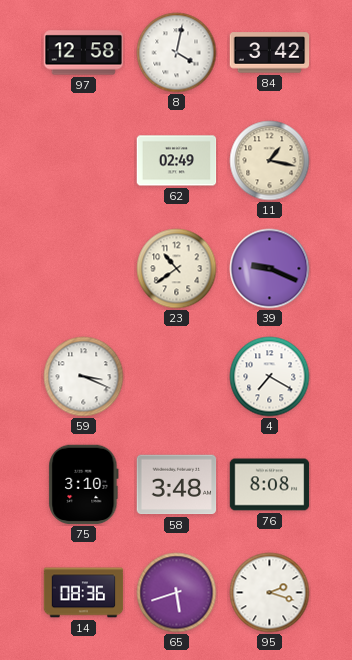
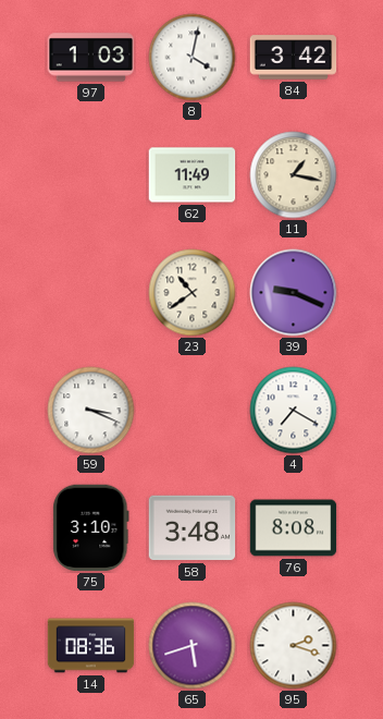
97: 12:58 -> 1:03 (91, 58)
62: 02:49 -> 11:49 (193, 175)
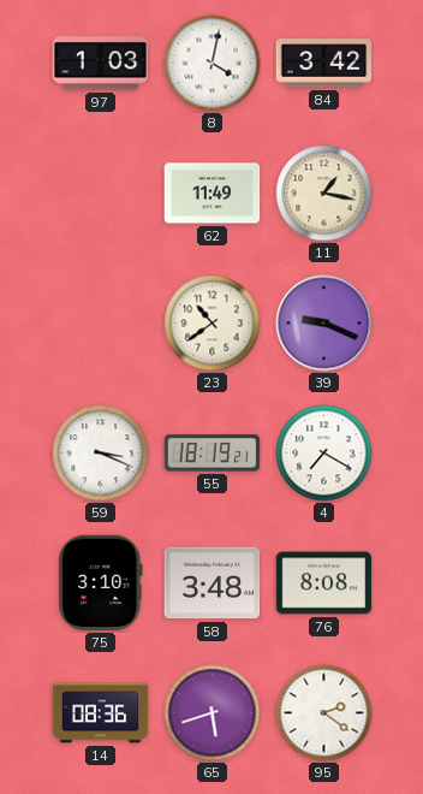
55: none -> 18:19 (213, 454)
95: 2:18 -> 2:21 (324, 713)
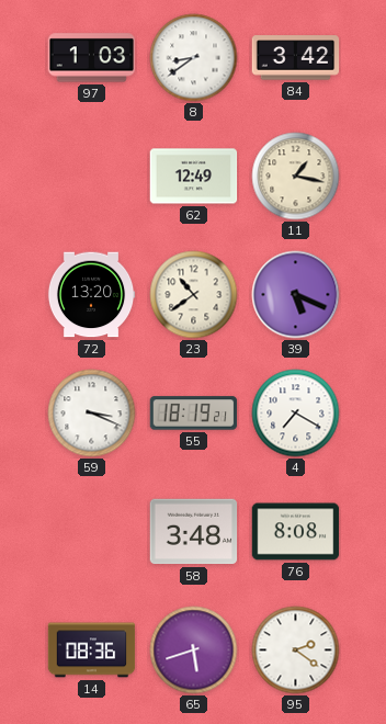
8: 4:02 -> 8:39 (194, 58)
62: 11:49 -> 12:49 (194, 177)
72: none -> 13:20 (91, 295)
39: 9:19 -> 5:19 (296, 295)
75: 3:10 -> none (101, 583)
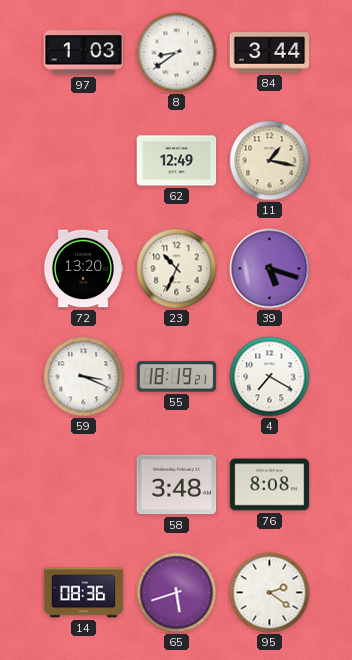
84: 3:42 -> 3:44 (270, 53)
23: 10:39 -> 10:34 (177, 269)
39: 5:19 -> 5:18 (270, 269)
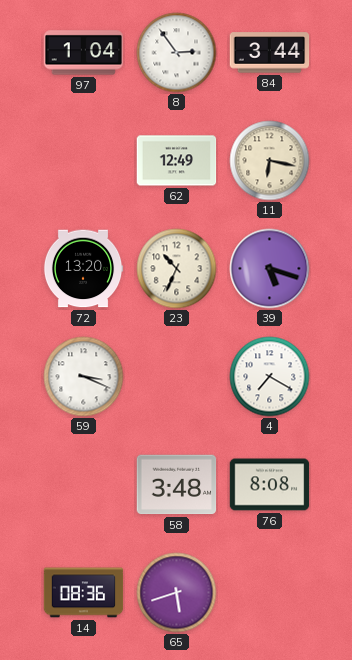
97: 1:03 -> 1:04 (84, 53)
8: 8:39 -> 2:54 (177, 53)
11: 1:17 -> 6:17 (270, 161)
55: 18:19 -> none (177, 377)
95: 2:21 -> none (270, 593)
